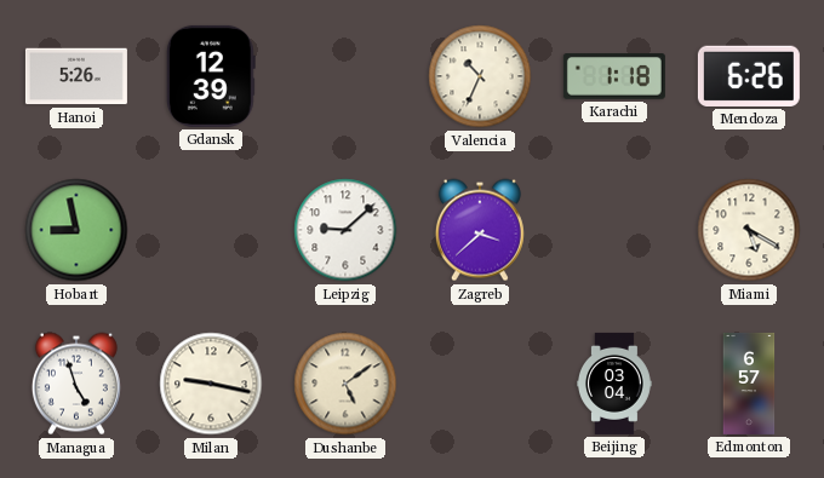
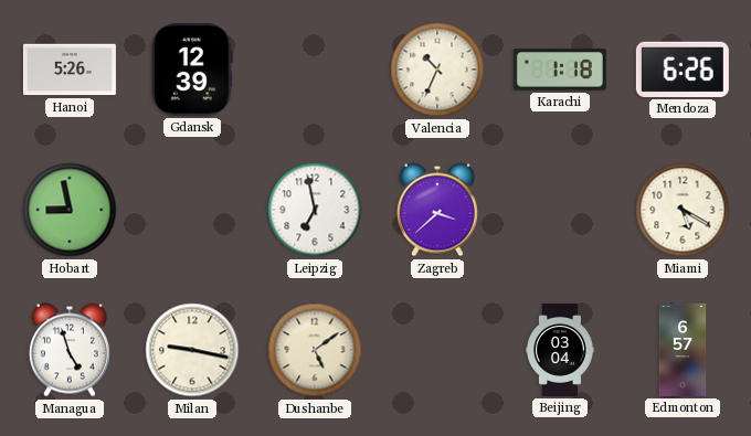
Leipzig: 9:08 -> 6:58 (315, 210)
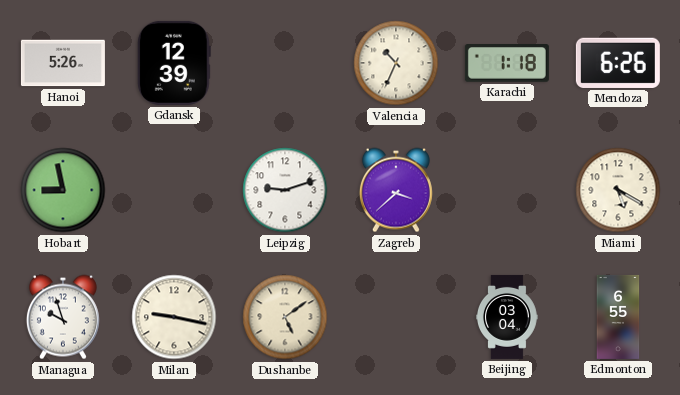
Leipzig: 6:58 -> 9:12 (285, 190)
Managua: 4:57 -> 9:57 (63, 317)
Edmonton: 6:57 -> 6:55 (618, 317)
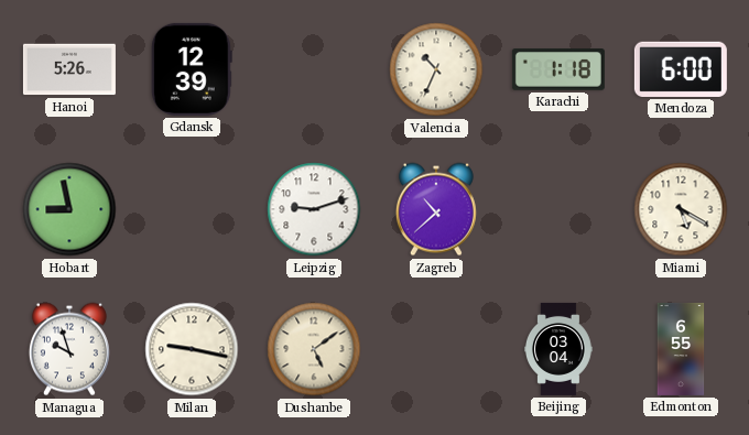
Mendoza: 6:26 -> 6:00 (681, 69)
Zagreb: 3:38 -> 10:38 (436, 209)
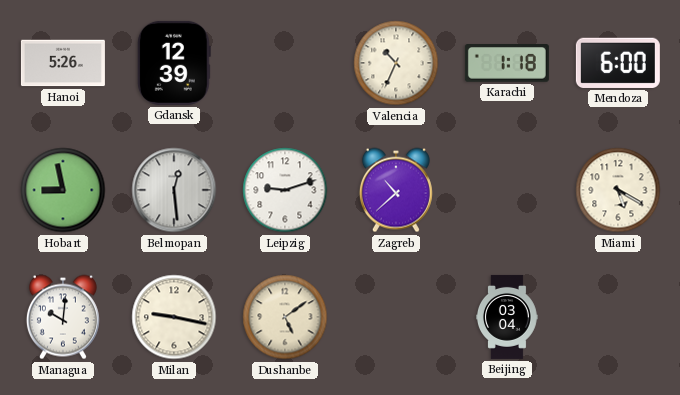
Belmopan: none -> 12:29 (174, 190)
Managua: 9:57 -> 10:01 (63, 317)
Edmonton: 6:55 -> none (681, 349)
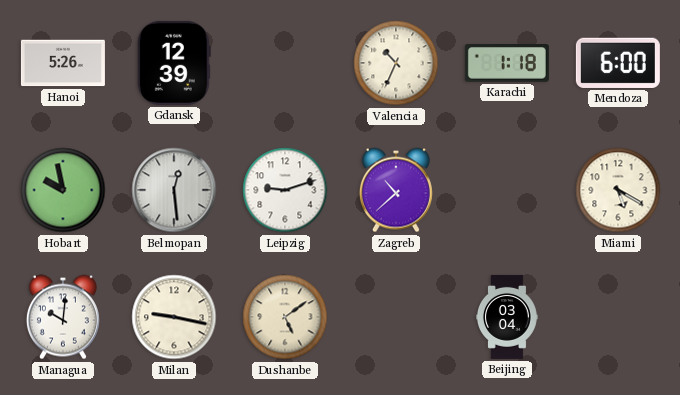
Hobart: 8:58 -> 9:58 (63, 190)
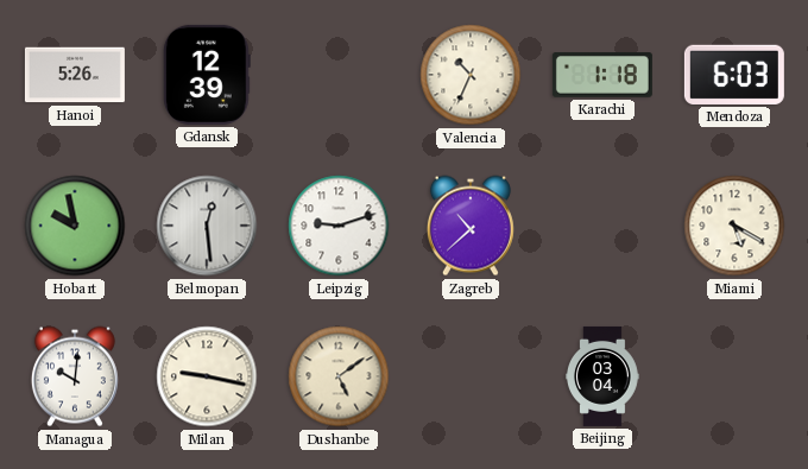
Mendoza: 6:00 -> 6:03 (734, 75)
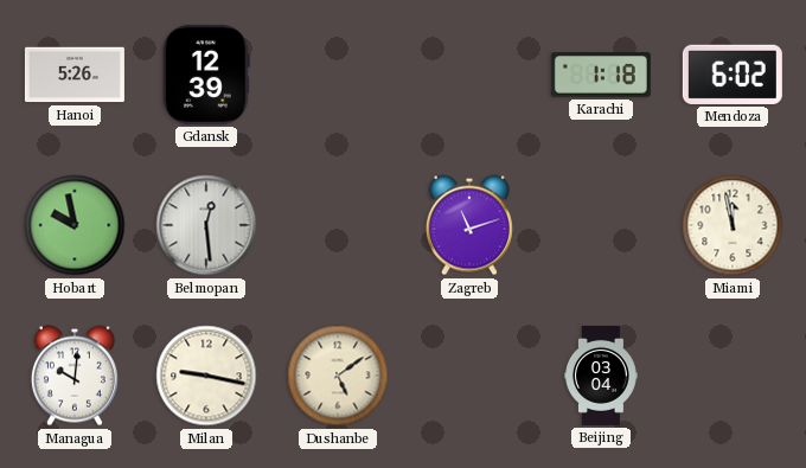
Valencia: 10:34 -> none (471, 75)
Mendoza: 6:03 -> 6:02 (733, 75)
Leipzig: 9:12 -> none (339, 226)
Zagreb: 10:38 -> 11:12 (469, 225)
Miami: 5:20 -> 11:58 (733, 225)
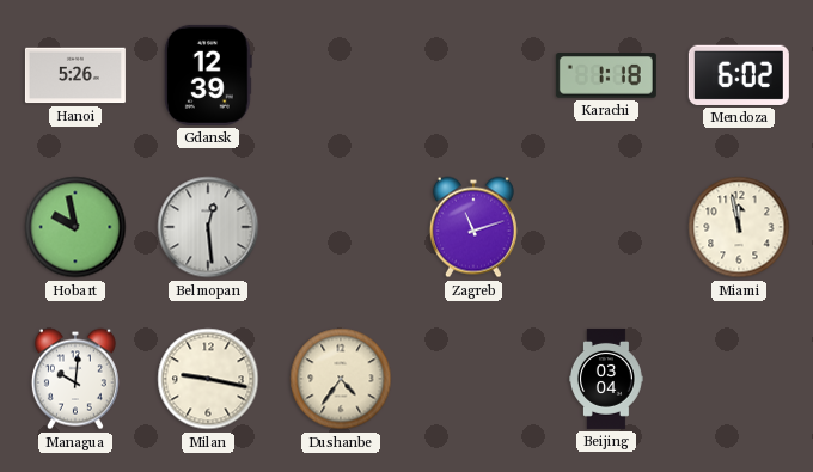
Dushanbe: 5:09 -> 4:36 (341, 379)
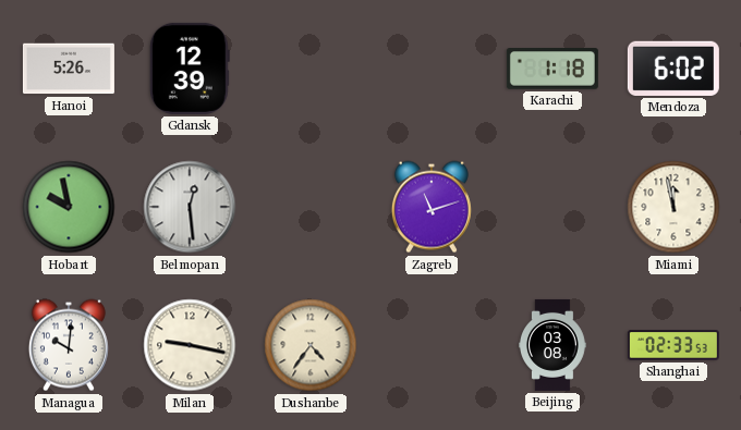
Beijing: 03:04 -> 03:08 (554, 345)
Shanghai: none -> 02:33 (673, 345)
